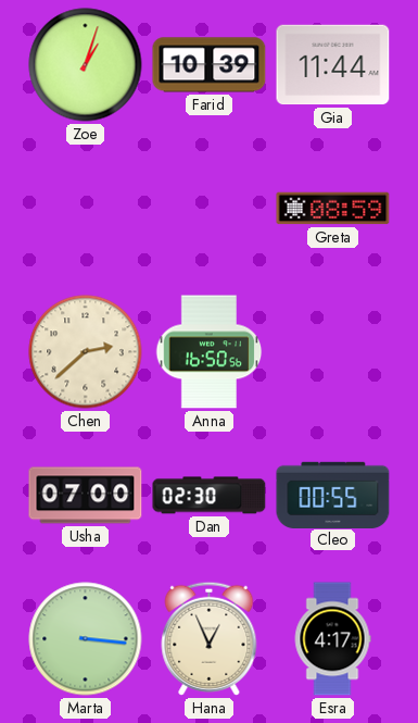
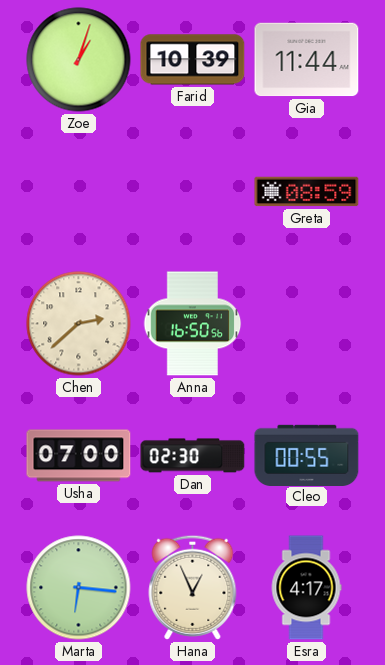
Marta: 3:16 -> 6:16 (79, 588)
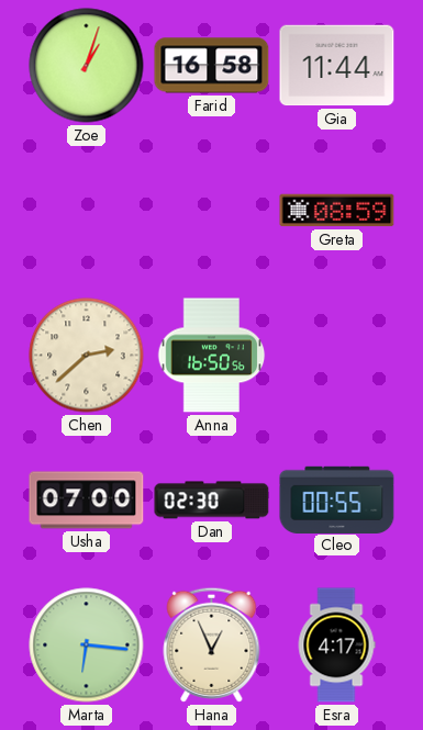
Farid: 10:39 -> 16:58 (212, 66)
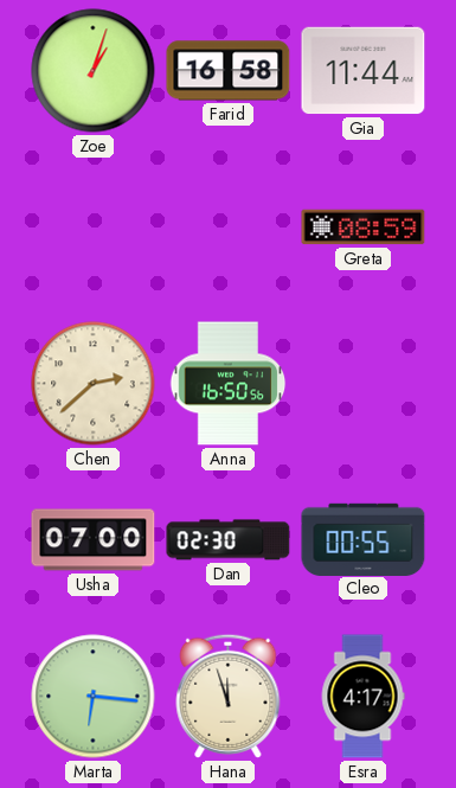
Hana: 12:56 -> 11:57 (229, 696)
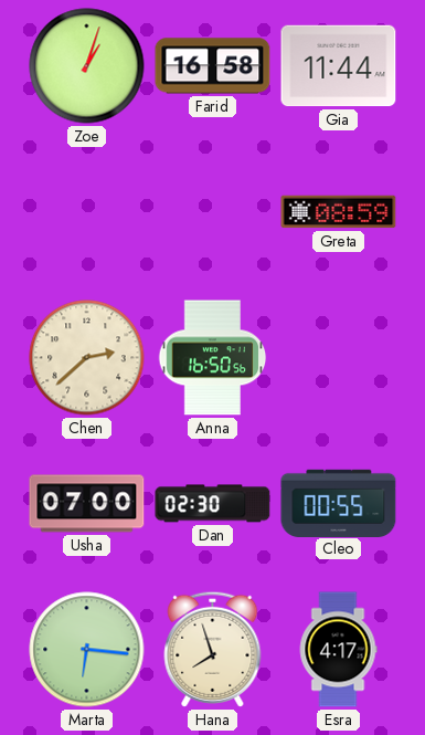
Hana: 11:57 -> 7:57 (213, 649)
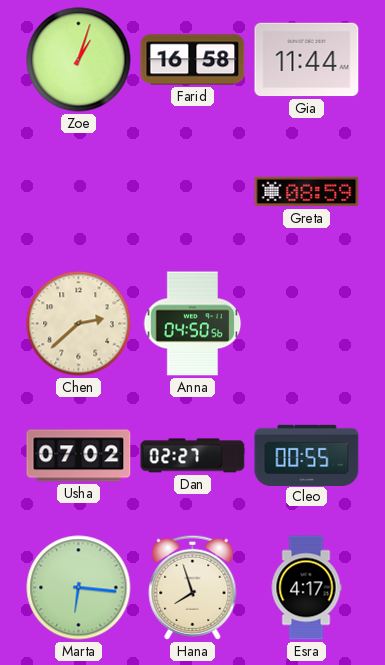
Anna: 16:50 -> 04:50 (193, 324)
Usha: 07:00 -> 07:02 (79, 456)
Dan: 02:30 -> 02:27 (193, 456)
